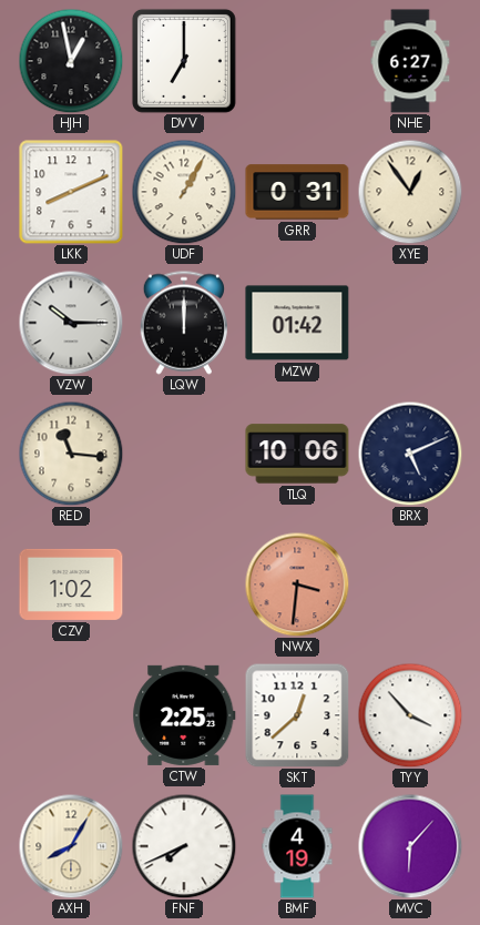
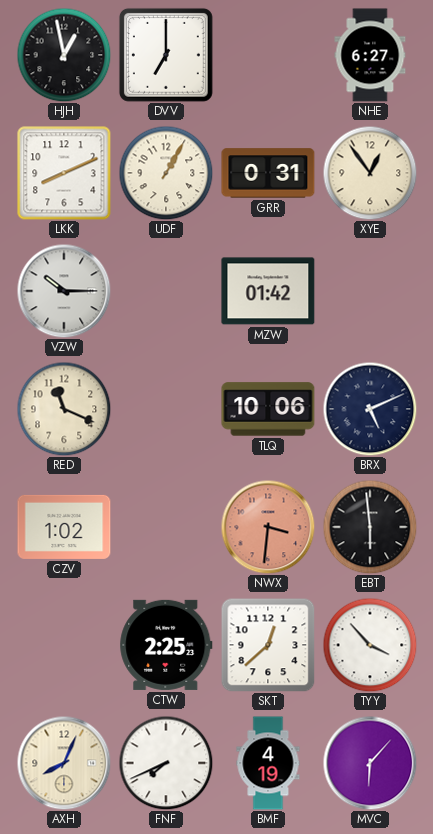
LQW: 12:00 -> none (184, 323)
RED: 11:16 -> 11:19 (64, 409)
EBT: none -> 5:59 (370, 527)
AXH: 8:05 -> 8:04 (64, 763)
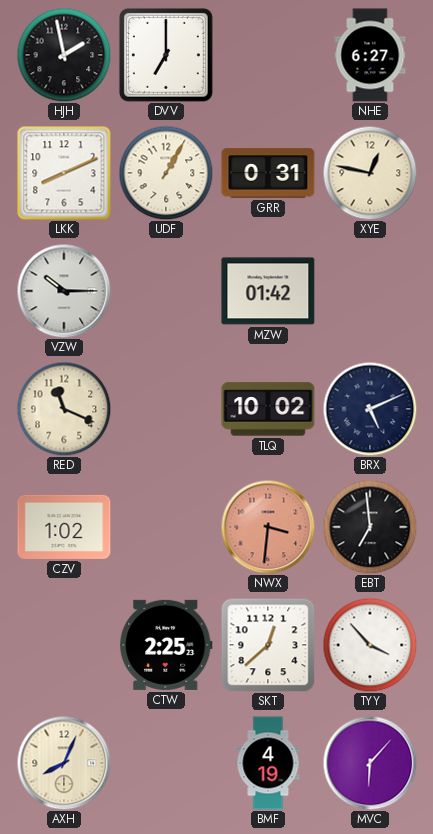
HJH: 12:58 -> 1:58 (64, 55)
XYE: 12:54 -> 12:47 (370, 173)
TLQ: 10:06 -> 10:02 (268, 409)
EBT: 5:59 -> 6:59 (370, 527)
FNF: 7:41 -> none (166, 763)
